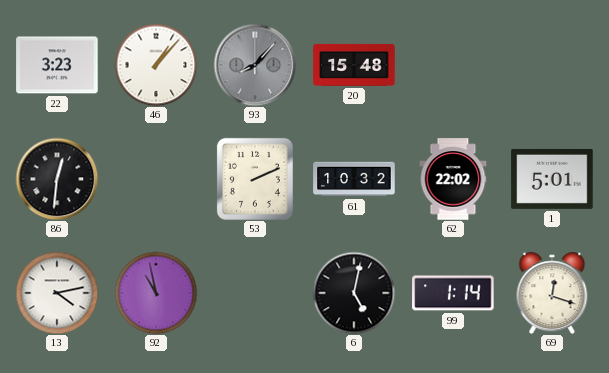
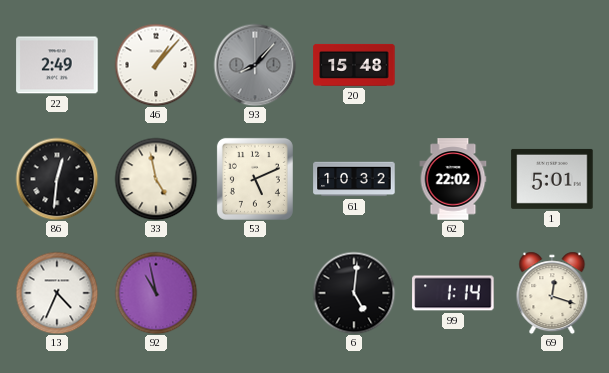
22: 3:23 -> 2:49 (57, 65)
33: none -> 4:58 (156, 179)
53: 2:11 -> 5:11 (255, 179)
13: 4:13 -> 4:34 (57, 293)
6: 5:02 -> 5:01 (354, 293)
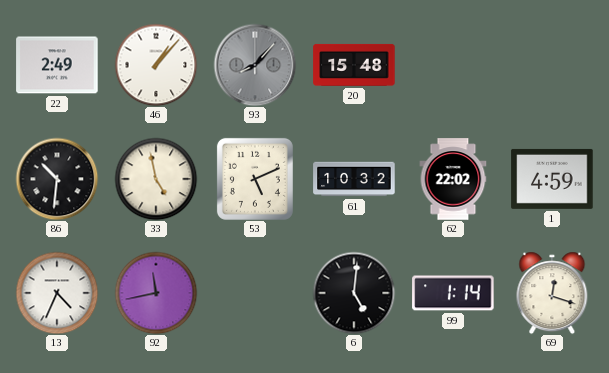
86: 12:31 -> 10:31 (57, 179)
1: 5:01 -> 4:59 (552, 179)
92: 10:58 -> 11:43 (156, 293)
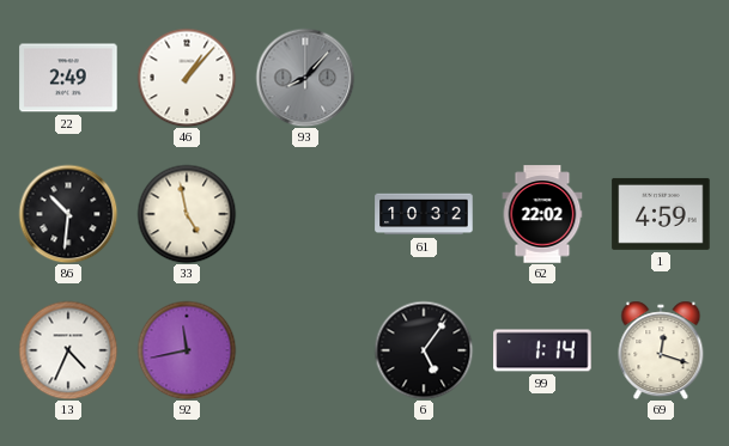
20: 15:48 -> none (354, 65)
53: 5:11 -> none (255, 179)
6: 5:01 -> 5:06 (424, 350)
